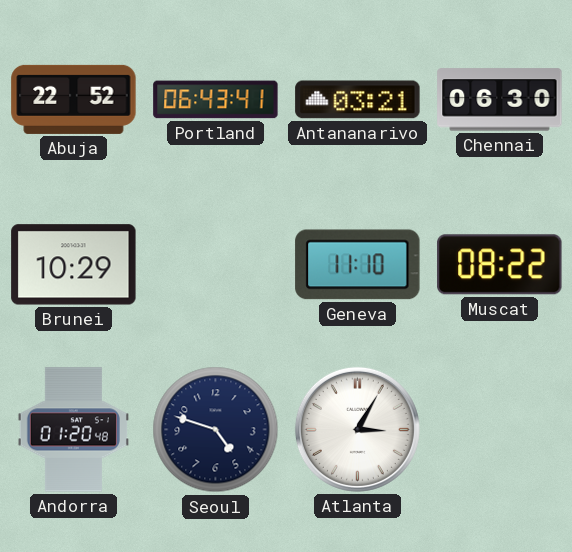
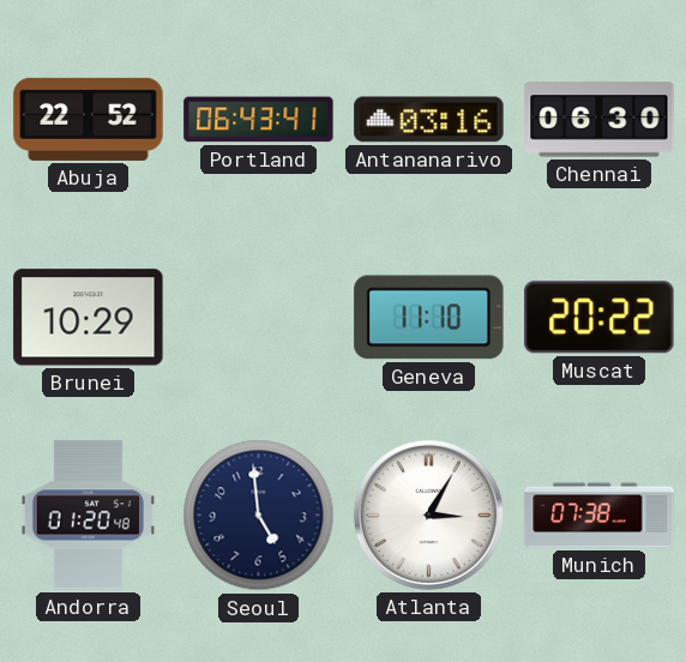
Antananarivo: 03:21 -> 03:16 (429, 120)
Muscat: 08:22 -> 20:22 (600, 318)
Seoul: 4:48 -> 4:59 (259, 516)
Munich: none -> 07:38 (600, 516)
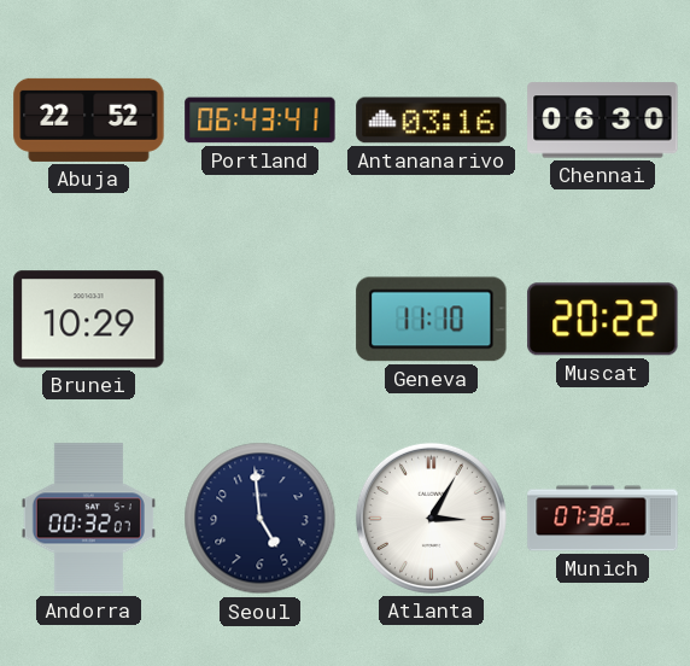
Andorra: 01:20 -> 00:32 (88, 519)
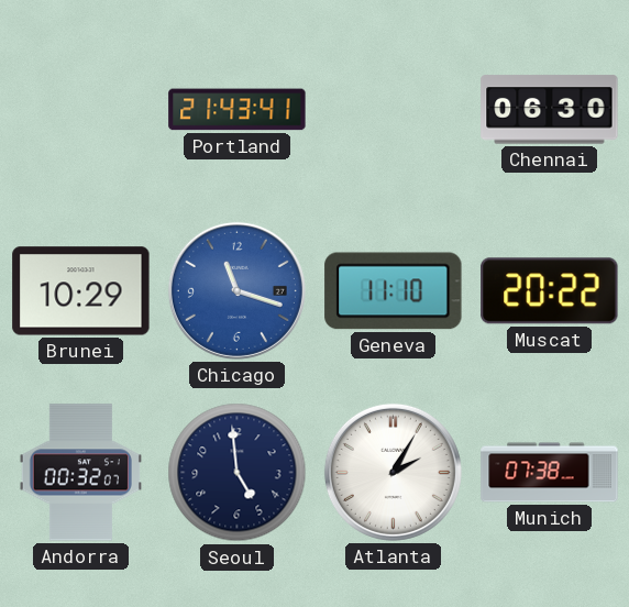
Abuja: 22:52 -> none (89, 119)
Portland: 06:43 -> 21:43 (238, 110)
Antananarivo: 03:16 -> none (432, 121)
Chicago: none -> 11:18 (236, 290)
Atlanta: 3:05 -> 2:05 (393, 472)
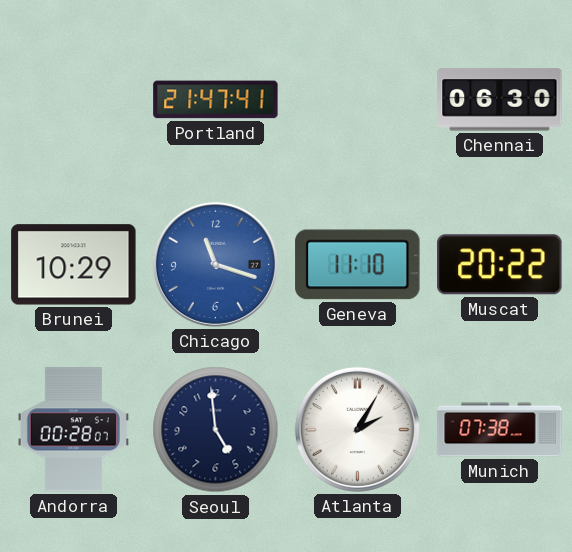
Portland: 21:43 -> 21:47 (216, 100)
Andorra: 00:32 -> 00:28 (73, 430)
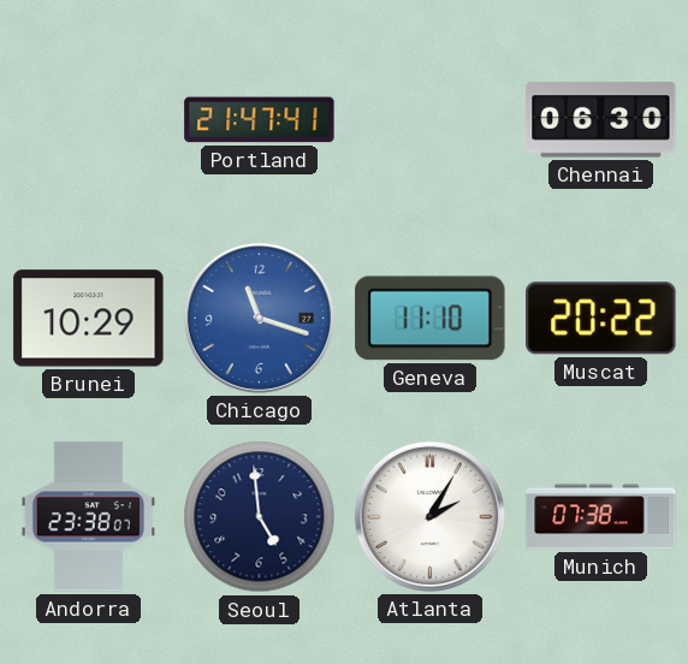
Andorra: 00:28 -> 23:38 (88, 517)
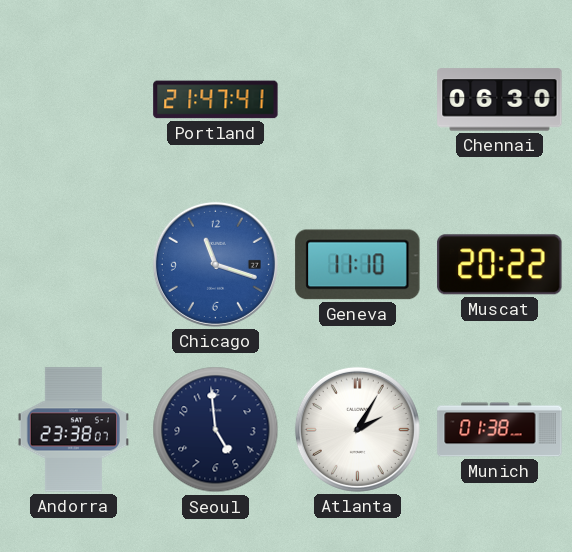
Brunei: 10:29 -> none (89, 319)
Munich: 07:38 -> 01:38 (500, 430)
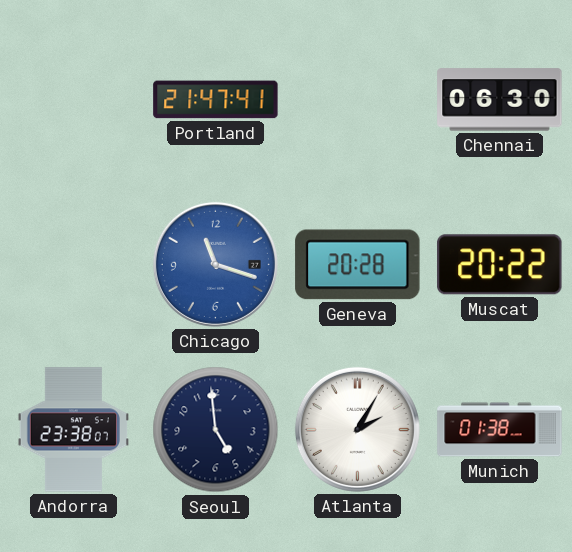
Geneva: 11:10 -> 20:28 (358, 265)
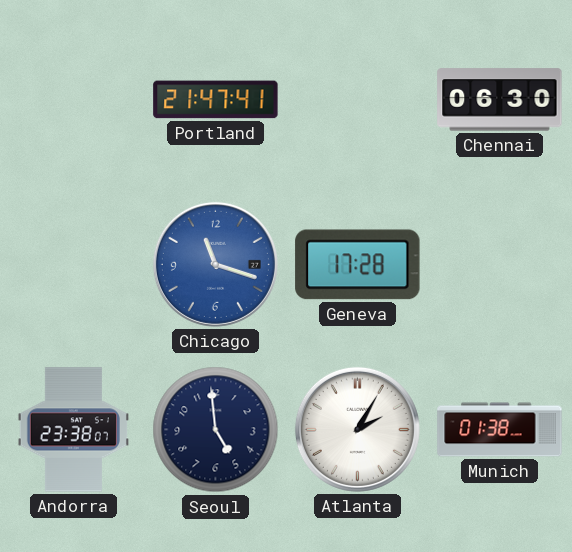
Geneva: 20:28 -> 17:28 (358, 265)
Muscat: 20:22 -> none (500, 265)
